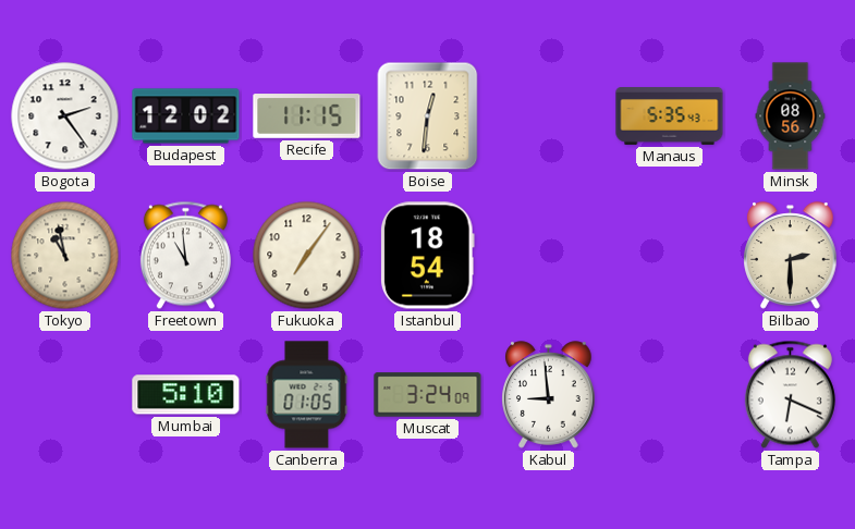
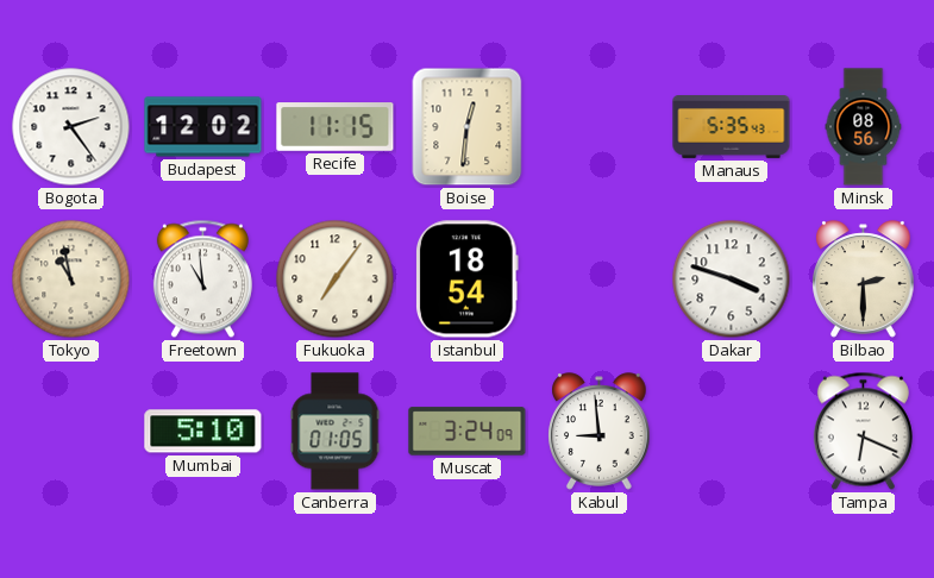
Dakar: none -> 3:48 (732, 279)
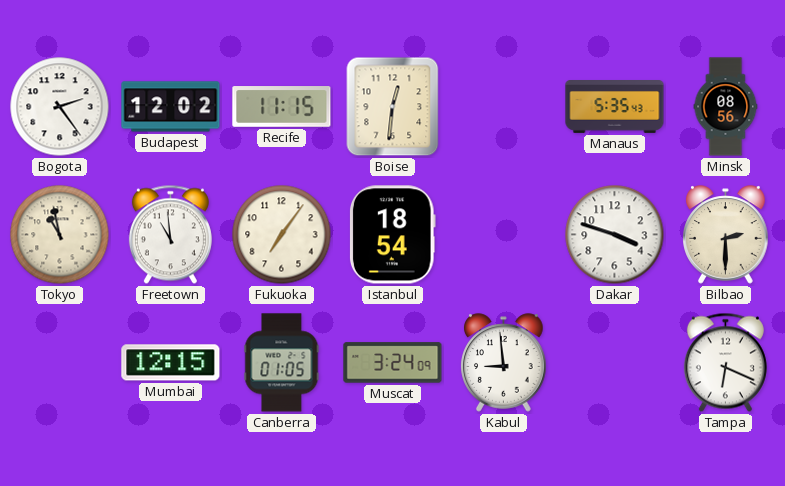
Mumbai: 5:10 -> 12:15 (171, 363)
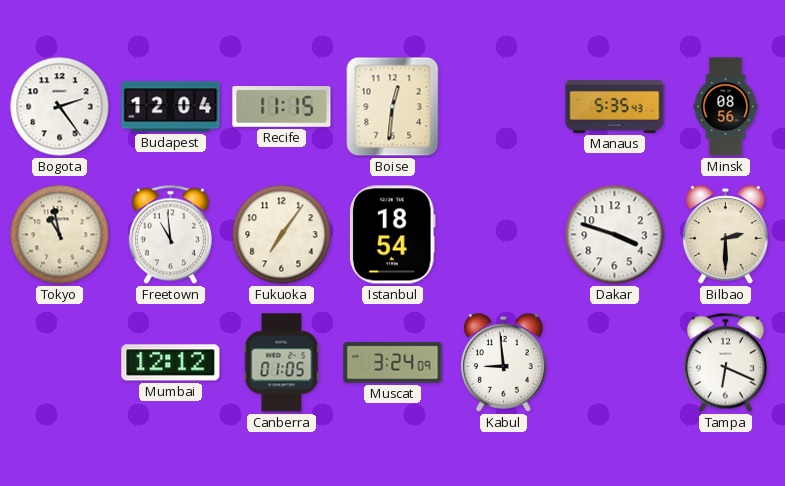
Budapest: 12:02 -> 12:04 (171, 107)
Mumbai: 12:15 -> 12:12 (171, 363)
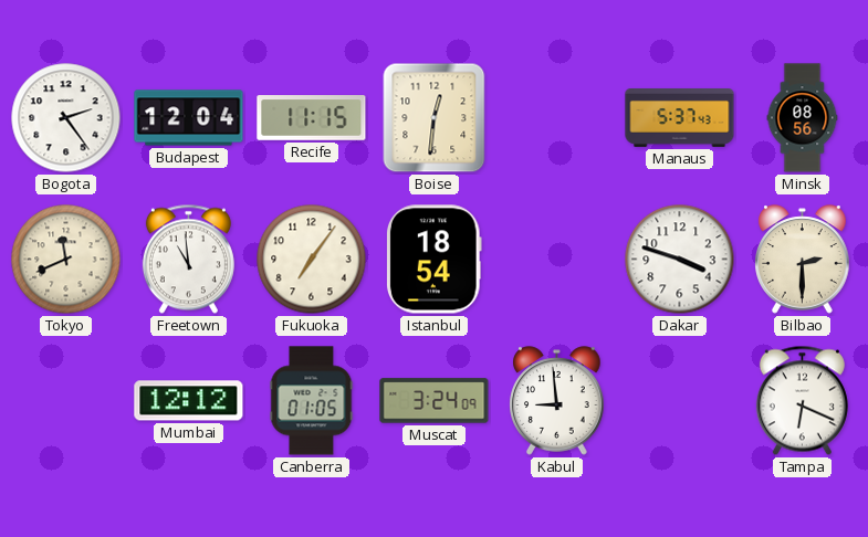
Manaus: 5:35 -> 5:37 (680, 118)
Tokyo: 10:58 -> 11:41 (66, 260)
